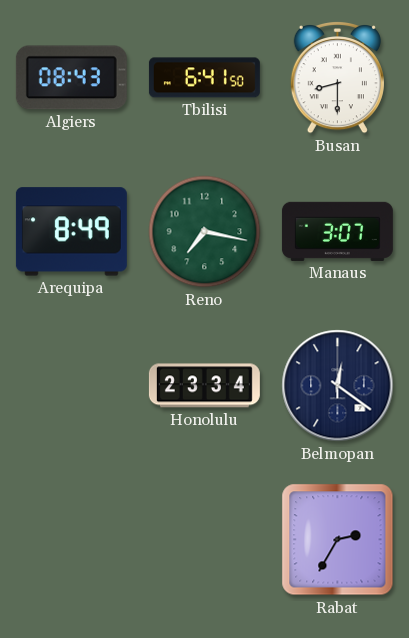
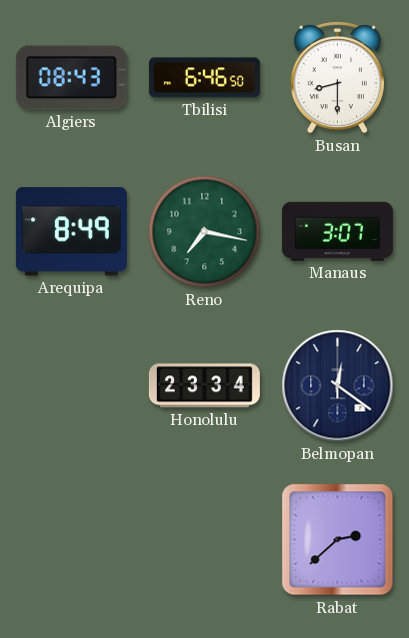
Tbilisi: 6:41 -> 6:46 (204, 78)
Rabat: 2:35 -> 2:38 (338, 540)
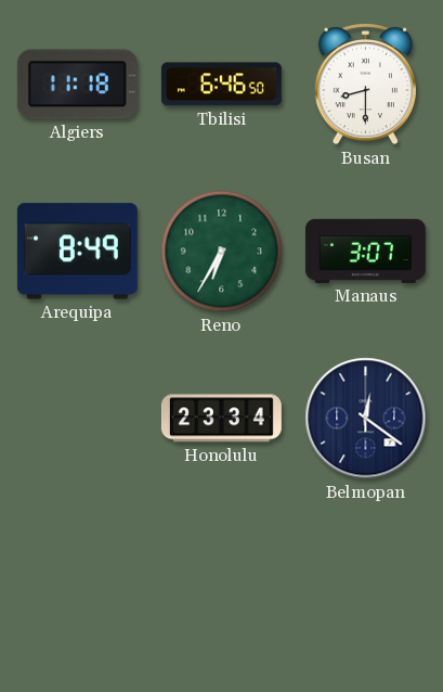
Algiers: 08:43 -> 11:18 (77, 85)
Reno: 7:17 -> 6:35 (222, 252)
Rabat: 2:38 -> none (338, 540)
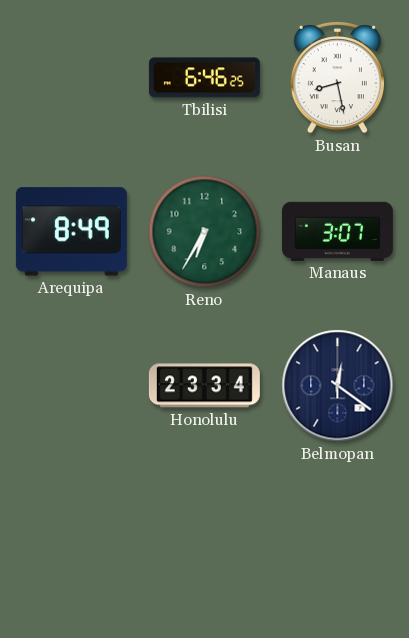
Algiers: 11:18 -> none (77, 85)
Tbilisi: 6:46:50 -> 6:46:25 (204, 78)
Busan: 8:30 -> 8:28 (337, 78)
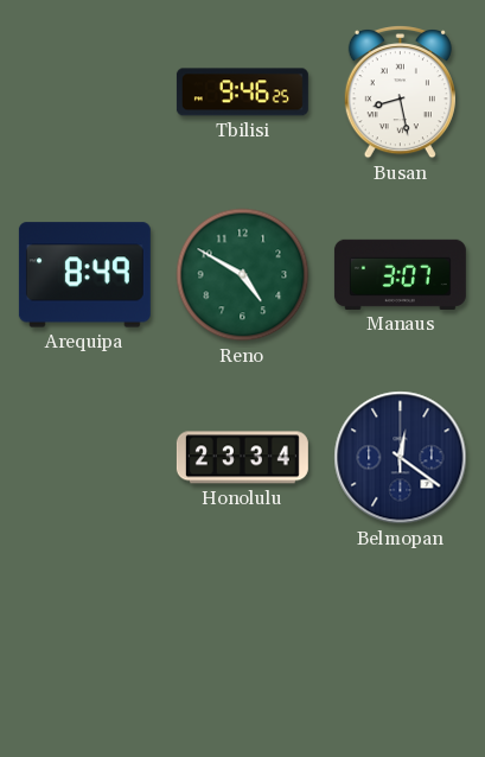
Tbilisi: 6:46 -> 9:46 (242, 93)
Reno: 6:35 -> 4:50 (243, 275)
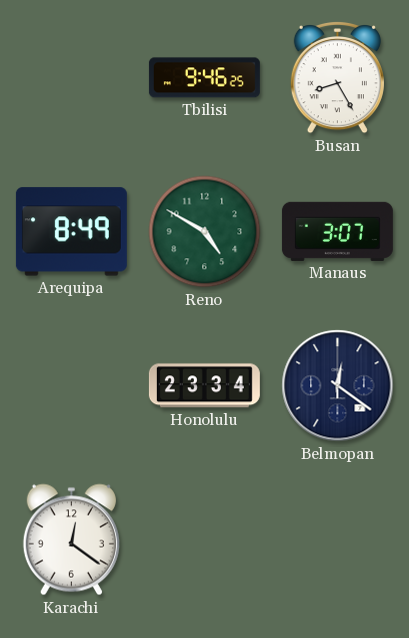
Busan: 8:28 -> 8:25 (337, 78)
Karachi: none -> 12:21 (71, 540)
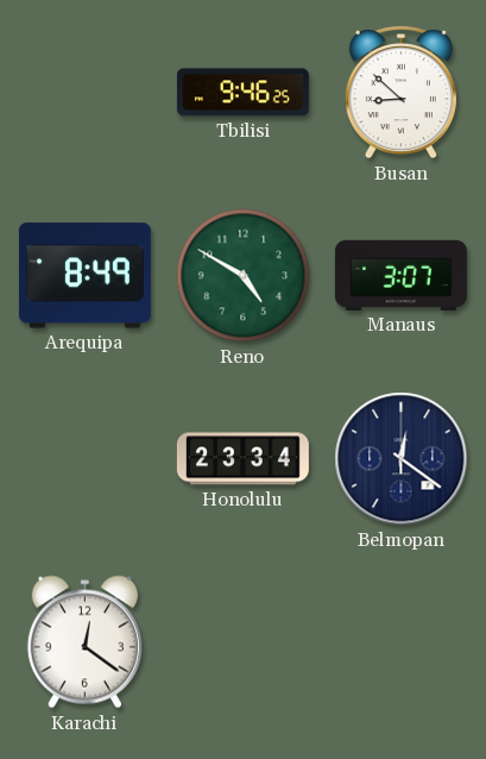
Busan: 8:25 -> 8:52 (400, 93)
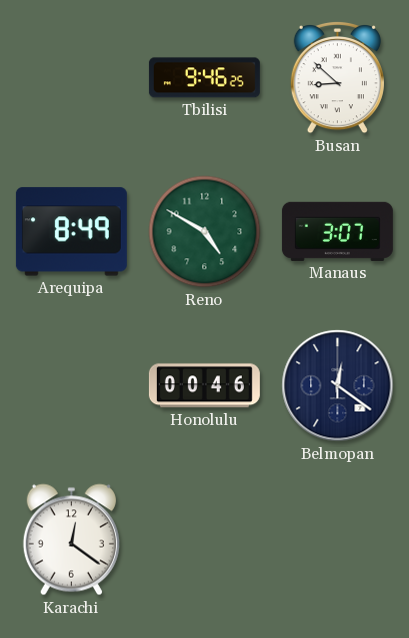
Honolulu: 23:34 -> 00:46 (204, 386)
